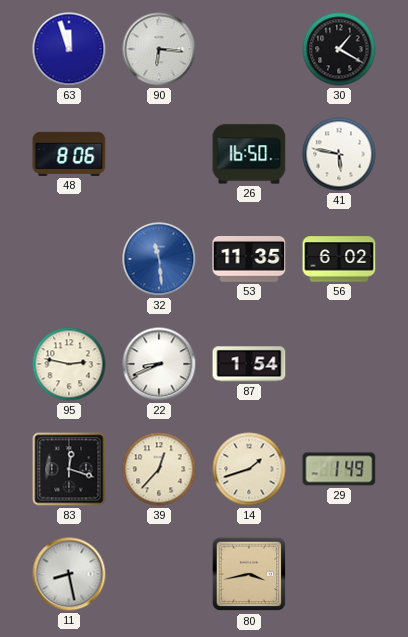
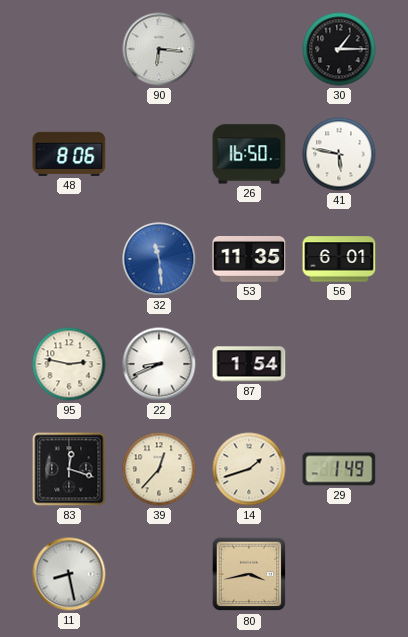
63: 11:57 -> none (69, 49)
30: 1:20 -> 1:15 (339, 49)
56: 6:02 -> 6:01 (339, 259)
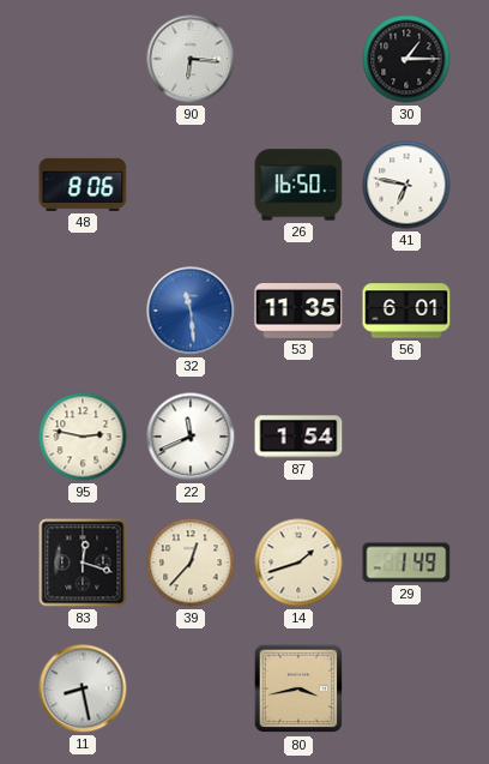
41: 5:47 -> 6:47 (406, 185)
22: 8:41 -> 11:41 (191, 437)
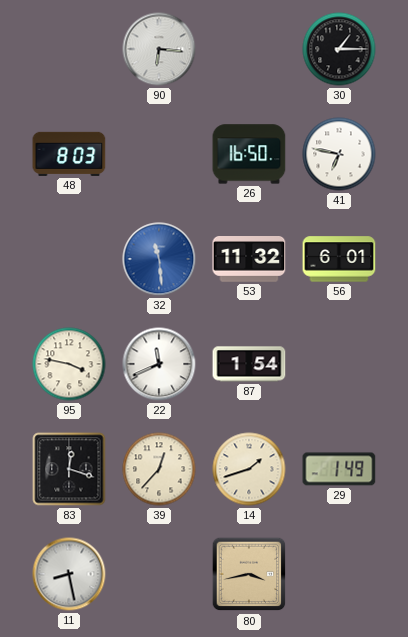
48: 8:06 -> 8:03 (69, 154)
53: 11:35 -> 11:32 (249, 260)
95: 2:47 -> 3:47 (69, 364)
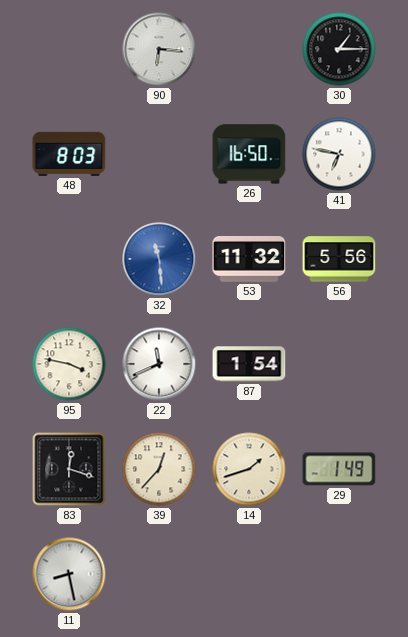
56: 6:01 -> 5:56 (339, 259)
80: 3:43 -> none (249, 574)
